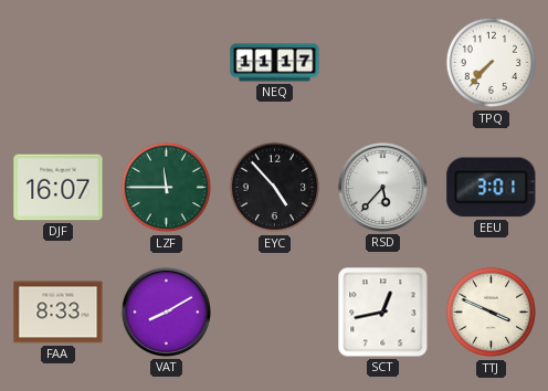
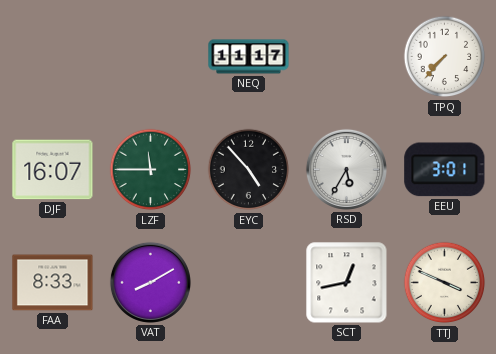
RSD: 5:37 -> 5:35 (346, 169)
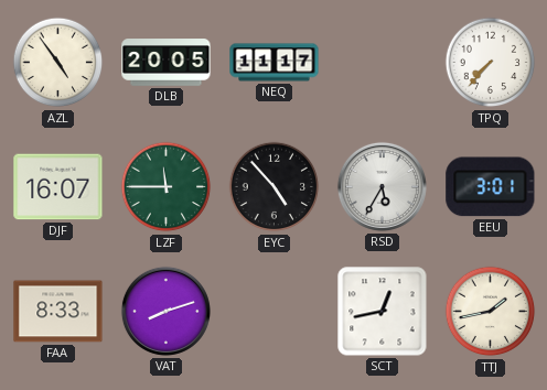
AZL: none -> 4:54 (58, 63)
DLB: none -> 20:05 (167, 63)
VAT: 8:10 -> 8:12 (165, 311)
TTJ: 3:49 -> 1:43 (491, 312)
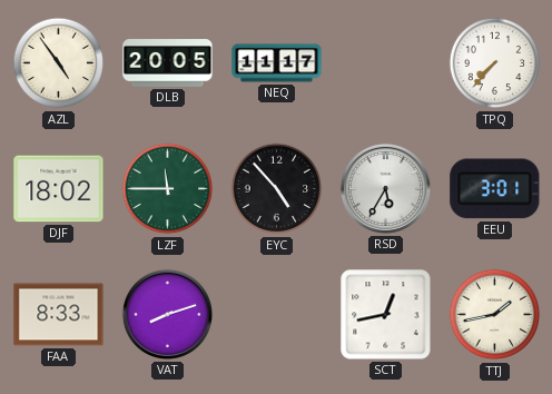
DJF: 16:07 -> 18:02 (59, 189)
